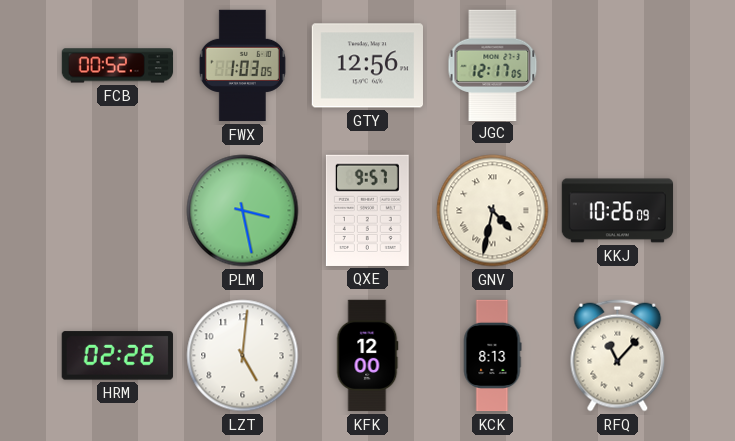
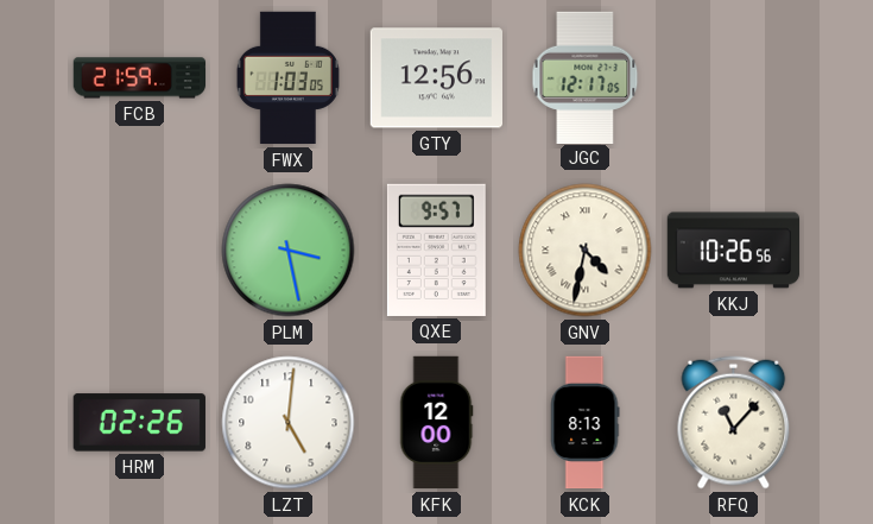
FCB: 00:52 -> 21:59 (140, 78)
KKJ: 10:26:09 -> 10:26:56 (734, 251)
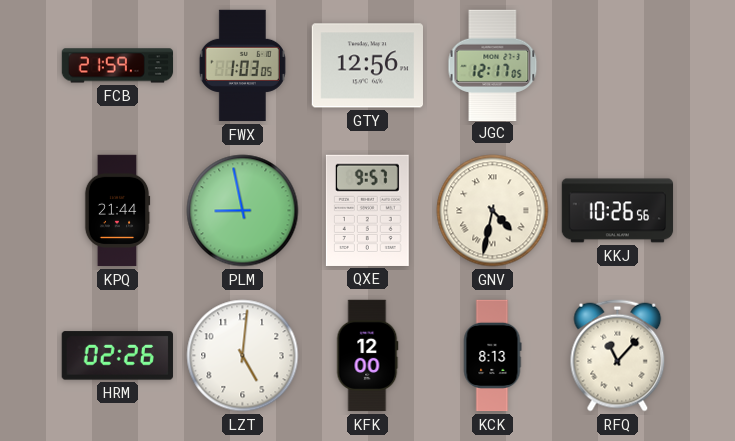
KPQ: none -> 21:44 (117, 211)
PLM: 3:28 -> 8:58 (243, 211)
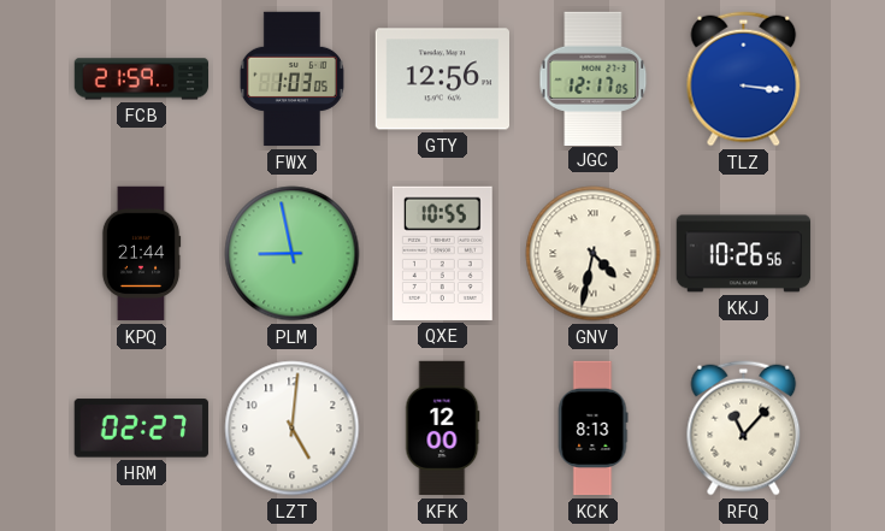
TLZ: none -> 3:16 (744, 79)
QXE: 9:57 -> 10:55 (442, 253)
HRM: 02:26 -> 02:27 (141, 429)
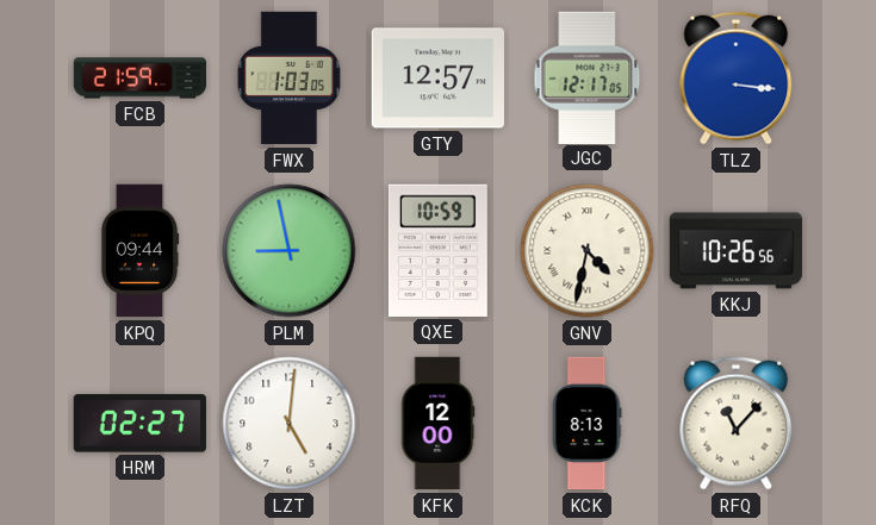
GTY: 12:56 -> 12:57 (437, 79)
KPQ: 21:44 -> 09:44 (139, 251)
QXE: 10:55 -> 10:59 (437, 250)
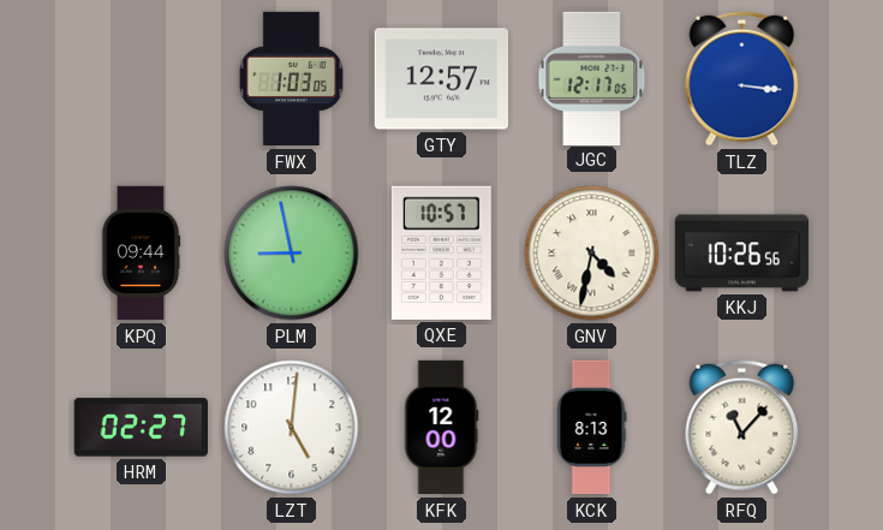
FCB: 21:59 -> none (141, 79)
QXE: 10:59 -> 10:57 (441, 252)
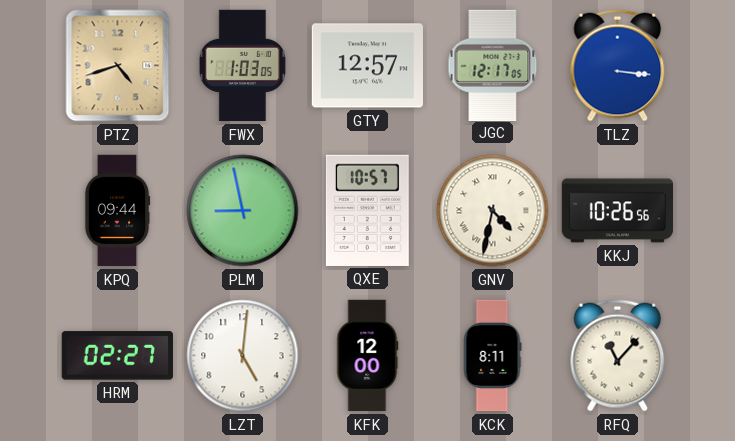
PTZ: none -> 4:42 (118, 66)
KCK: 8:13 -> 8:11 (492, 356)
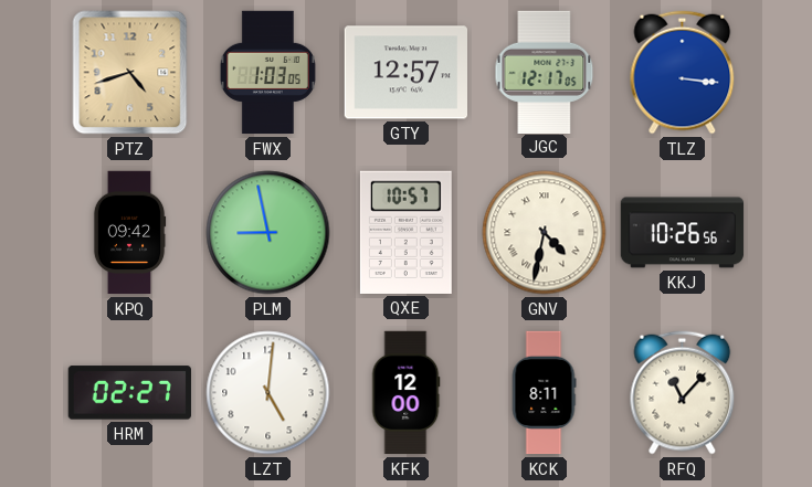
KPQ: 09:44 -> 09:42 (129, 233)
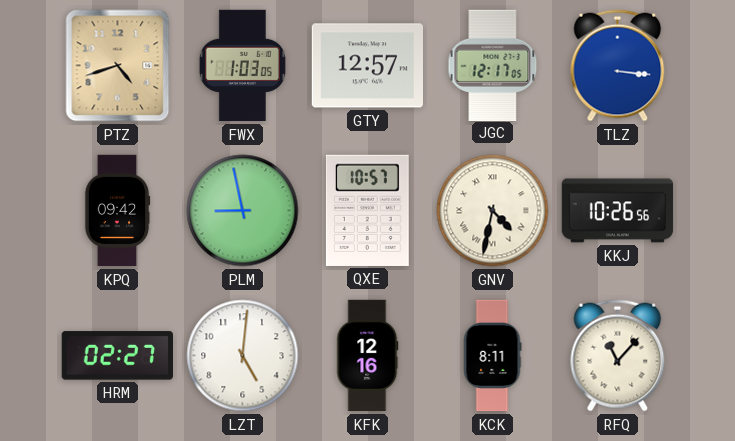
KFK: 12:00 -> 12:16 (367, 356)
